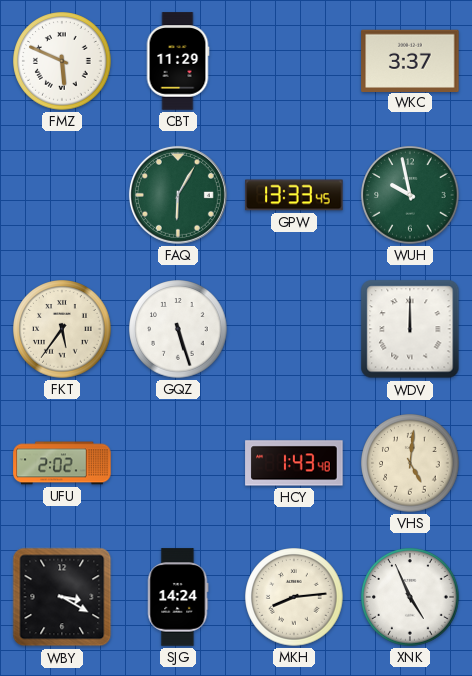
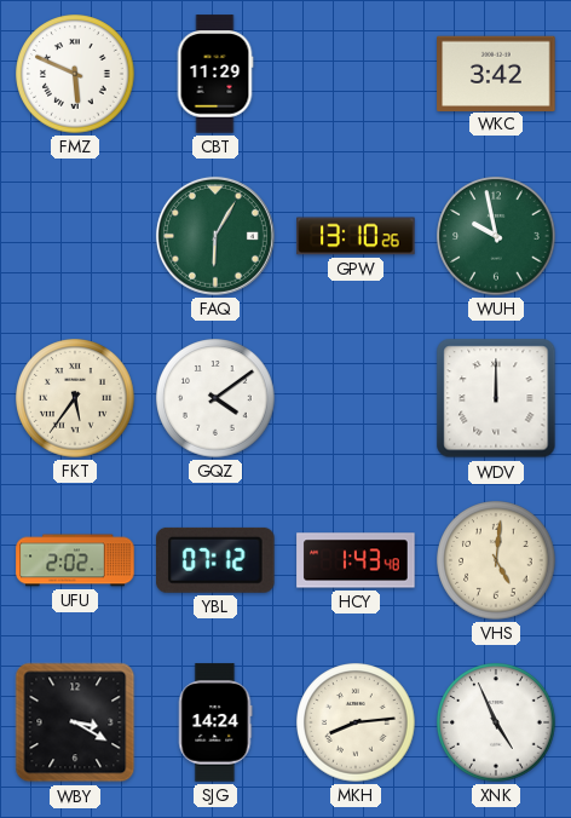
WKC: 3:37 -> 3:42 (496, 73)
GPW: 13:33 -> 13:10 (356, 236)
GQZ: 5:27 -> 4:09 (215, 398)
YBL: none -> 07:12 (217, 560)
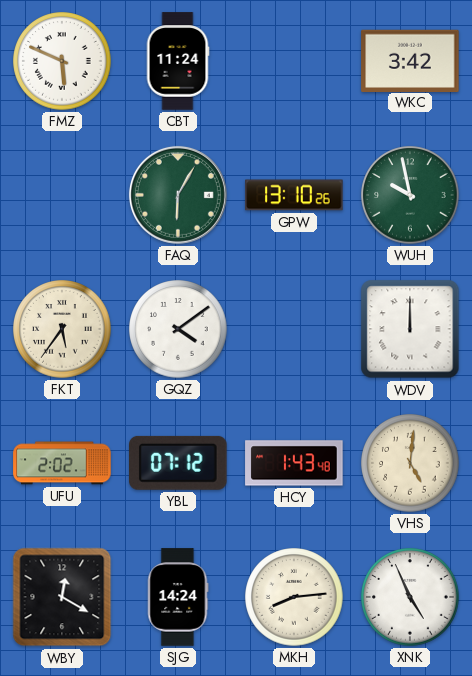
CBT: 11:29 -> 11:24 (178, 61)
WBY: 3:20 -> 12:20 (62, 597)
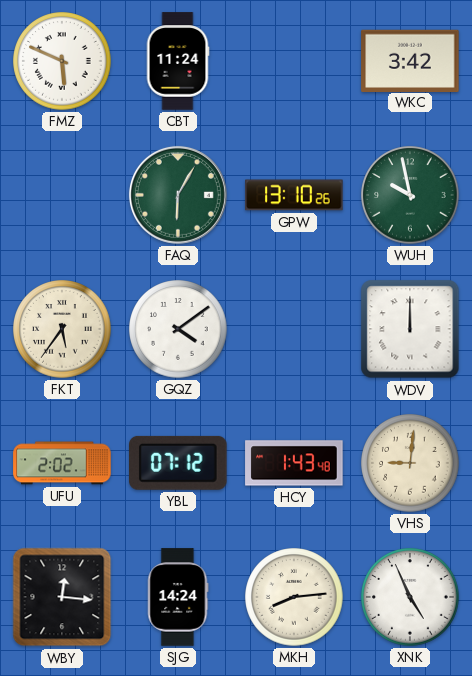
VHS: 5:01 -> 9:01 (410, 463)
WBY: 12:20 -> 12:16 (62, 597)
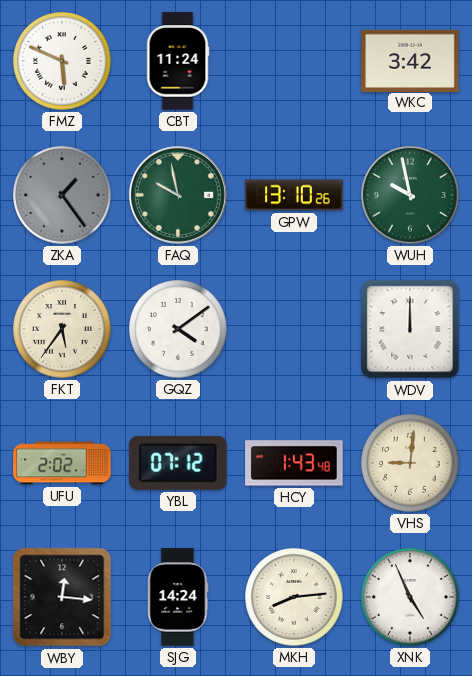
ZKA: none -> 1:24 (62, 195)
FAQ: 6:05 -> 9:58 (178, 195)
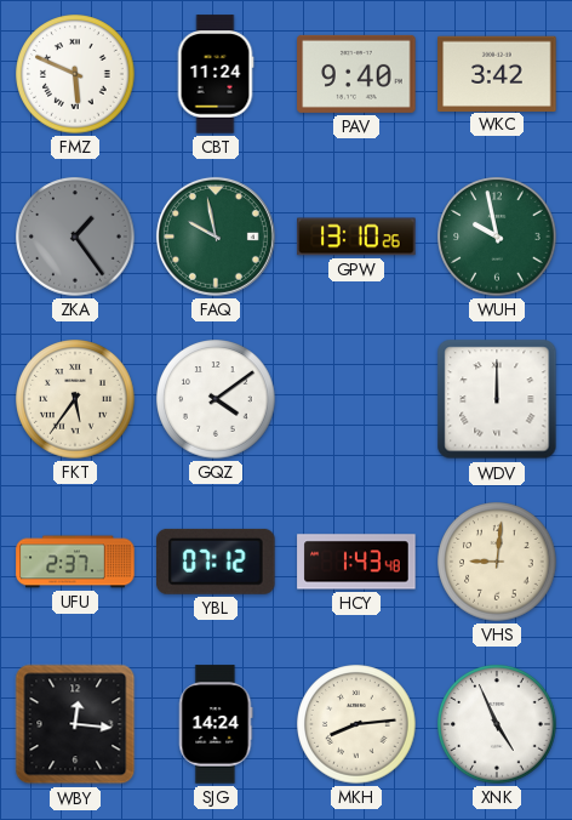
PAV: none -> 9:40 (356, 74)
UFU: 2:02 -> 2:37 (75, 562)
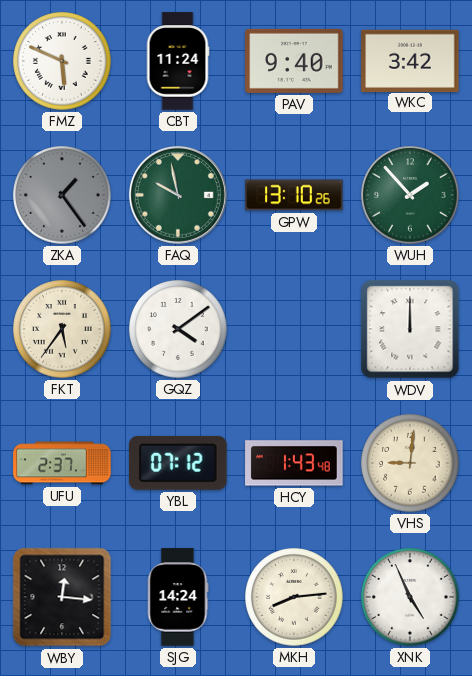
WUH: 9:58 -> 1:53 (410, 195)
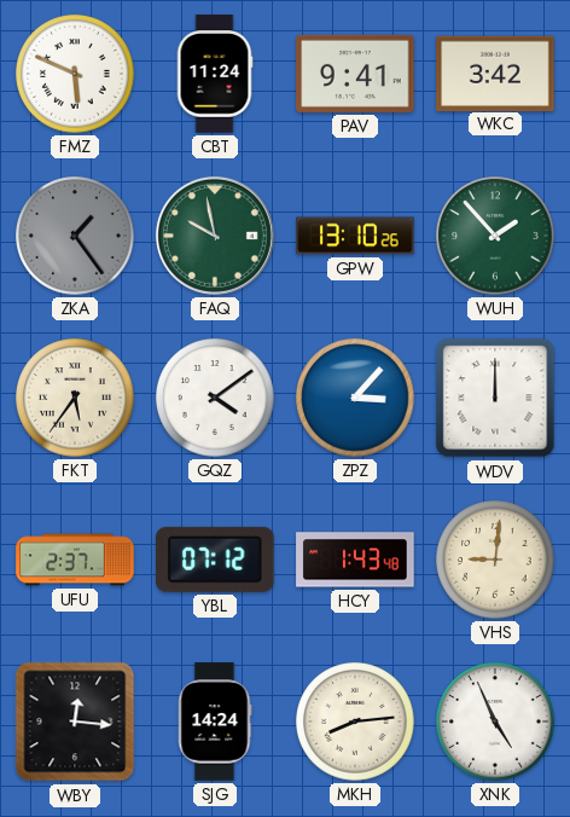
PAV: 9:40 -> 9:41 (355, 74)
ZPZ: none -> 3:07 (355, 398)
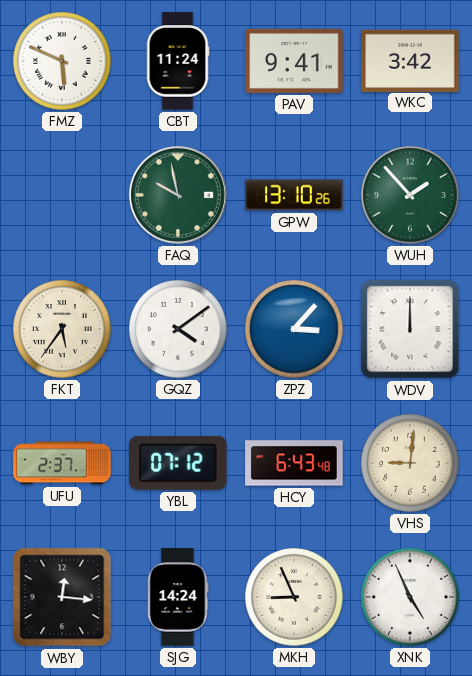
ZKA: 1:24 -> none (75, 236)
HCY: 1:43 -> 6:43 (294, 463)
MKH: 8:14 -> 8:56 (294, 597)
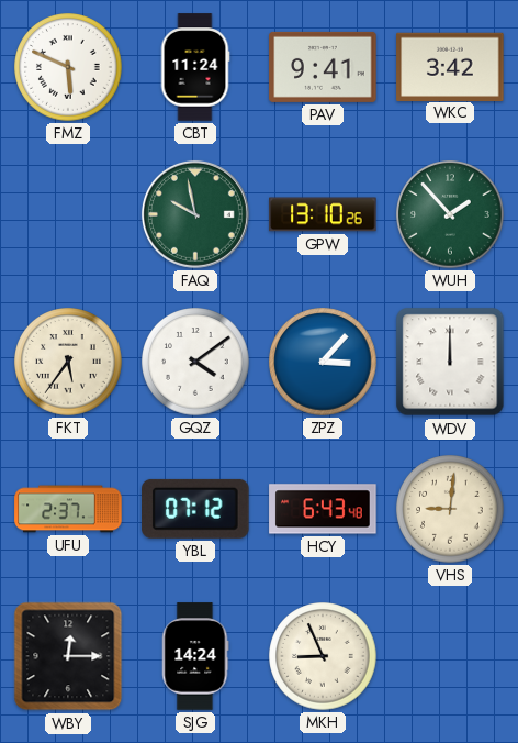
WBY: 12:16 -> 12:15 (68, 656)
XNK: 4:56 -> none (410, 597)
